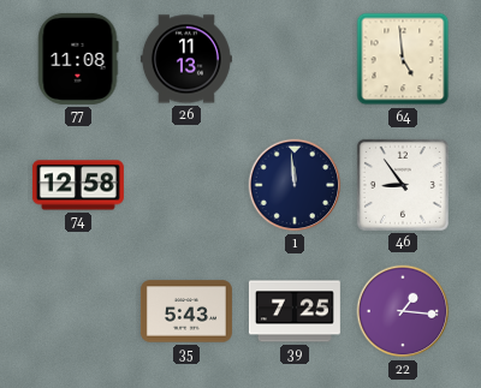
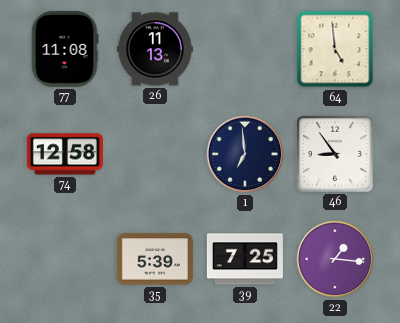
1: 11:59 -> 6:59 (245, 154)
35: 5:43 -> 5:39 (155, 259)
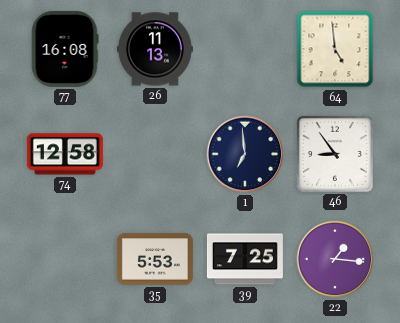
77: 11:08 -> 16:08 (65, 49)
35: 5:39 -> 5:53 (155, 259)
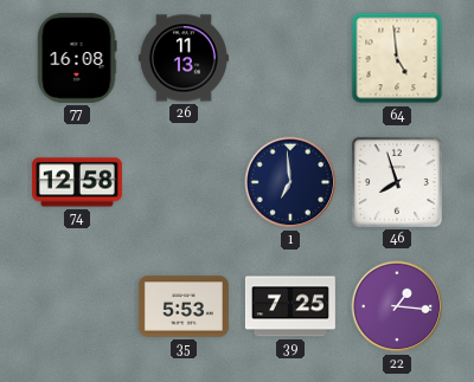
46: 8:54 -> 7:57 (397, 182)
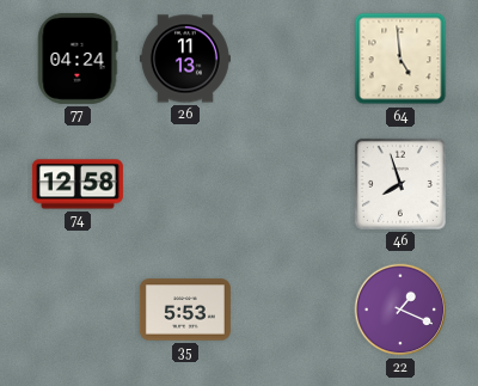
77: 16:08 -> 04:24 (78, 59)
1: 6:59 -> none (290, 182)
39: 7:25 -> none (290, 306)
22: 1:16 -> 1:19 (400, 310)
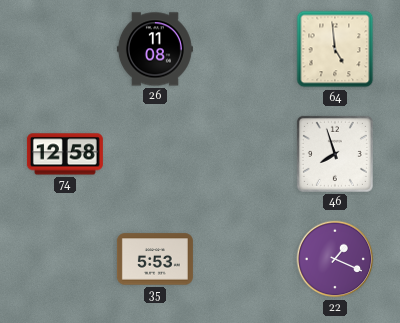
77: 04:24 -> none (78, 59)
26: 11:13 -> 11:08 (155, 49)
